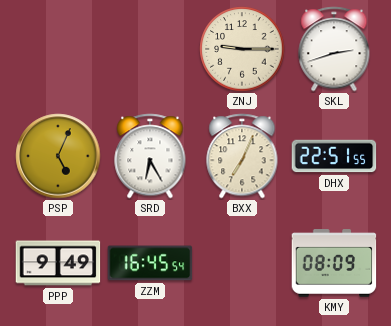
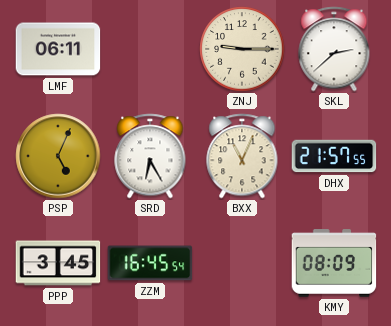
LMF: none -> 06:11 (58, 49)
SKL: 2:42 -> 2:38 (334, 49)
BXX: 7:04 -> 11:04 (242, 156)
DHX: 22:51 -> 21:57 (334, 156)
PPP: 9:49 -> 3:45 (58, 263)
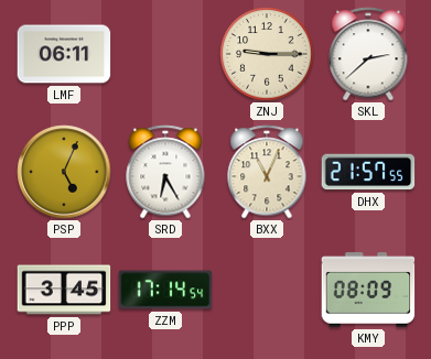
ZZM: 16:45 -> 17:14 (165, 290)
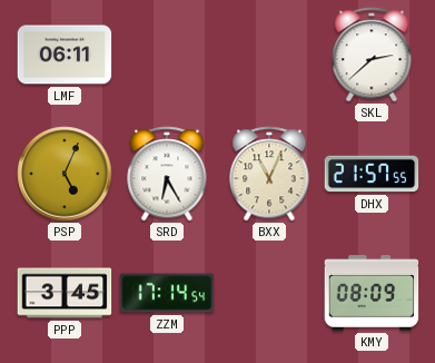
ZNJ: 9:15 -> none (267, 54)
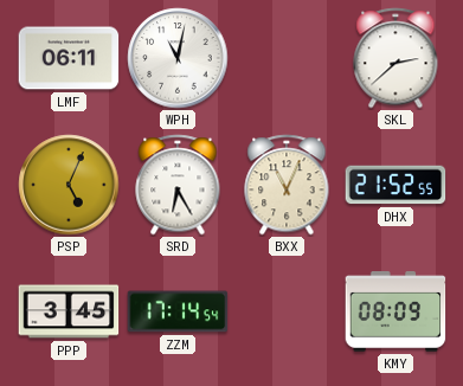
WPH: none -> 11:02 (178, 58)
DHX: 21:57 -> 21:52 (396, 185)
